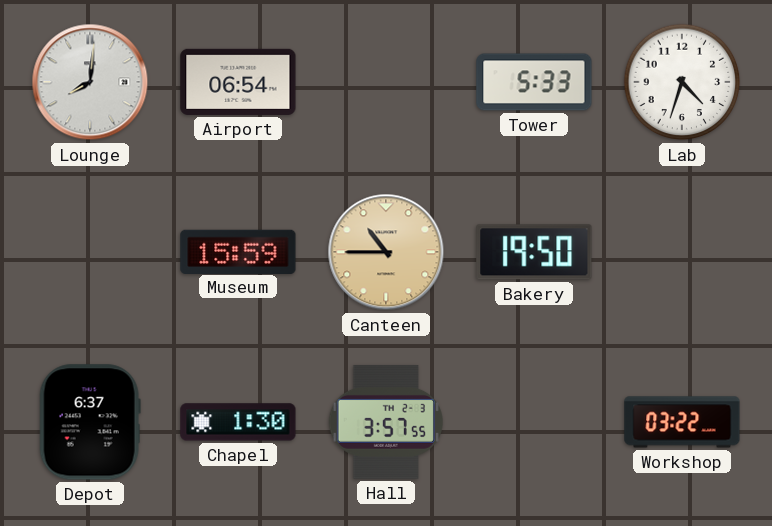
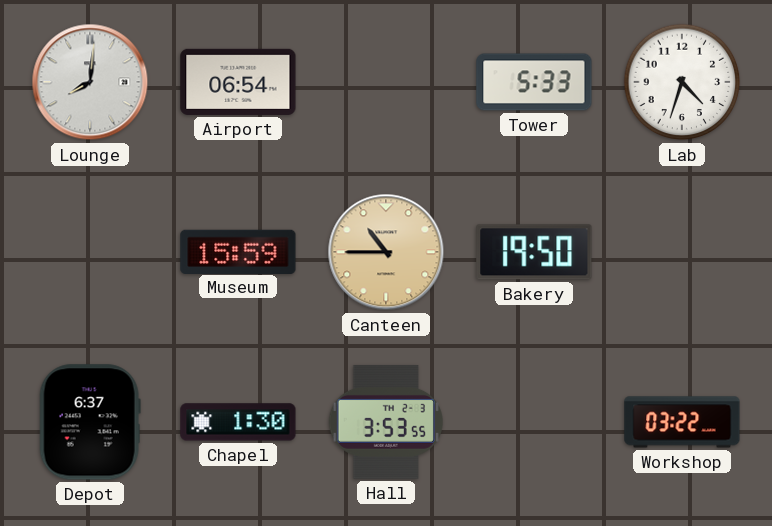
Hall: 3:57 -> 3:53 (386, 422)
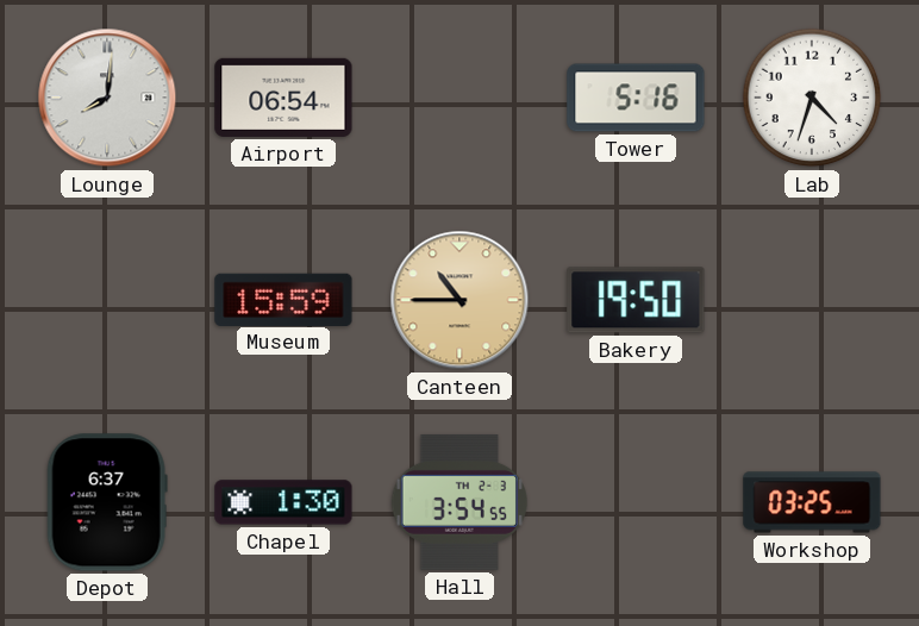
Tower: 5:33 -> 5:16 (636, 98)
Hall: 3:53 -> 3:54 (459, 502)
Workshop: 03:22 -> 03:25 (812, 502)
